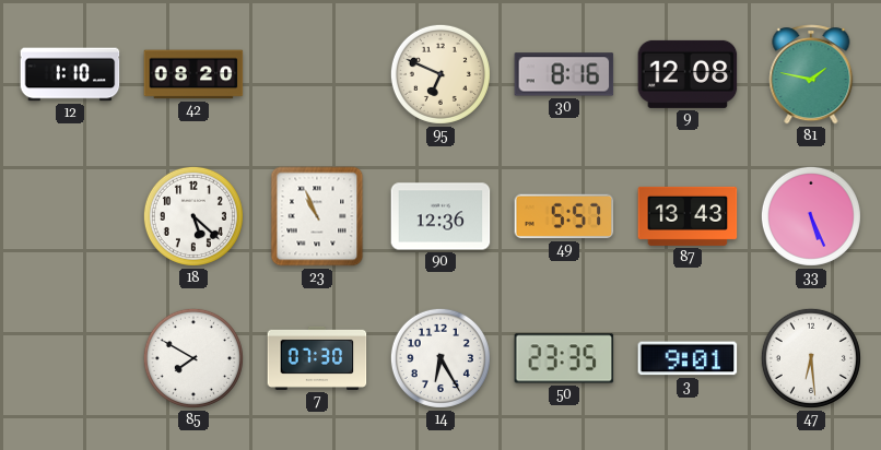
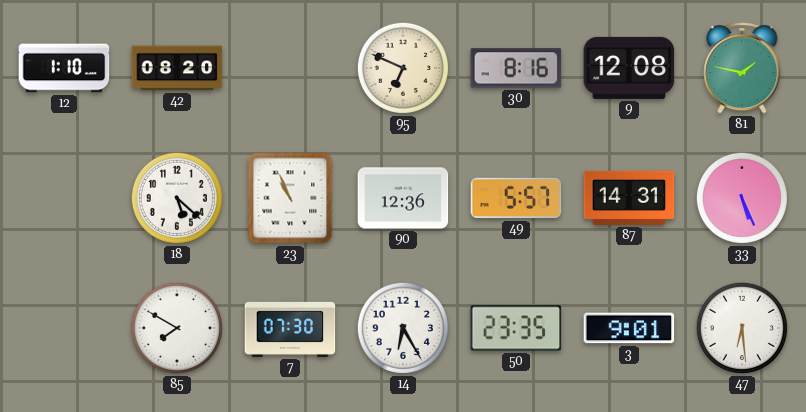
87: 13:43 -> 14:31 (629, 198)
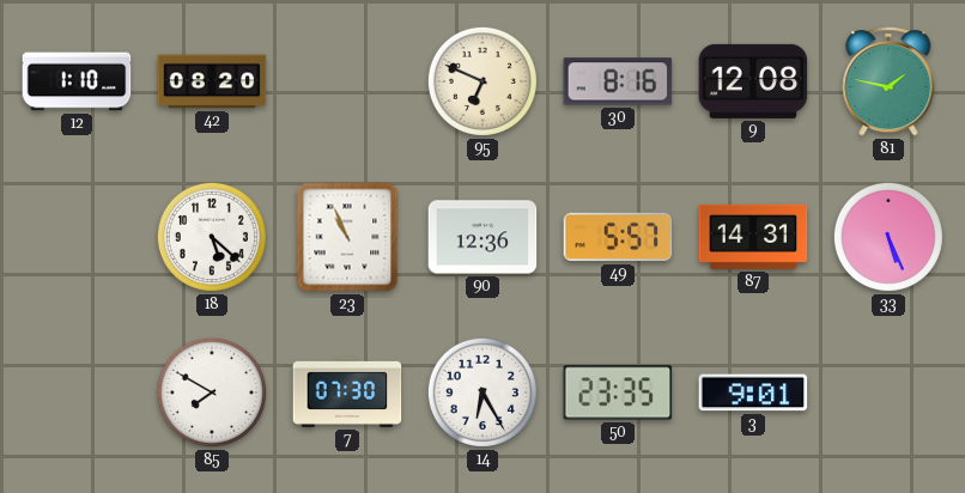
47: 6:29 -> none (742, 328)
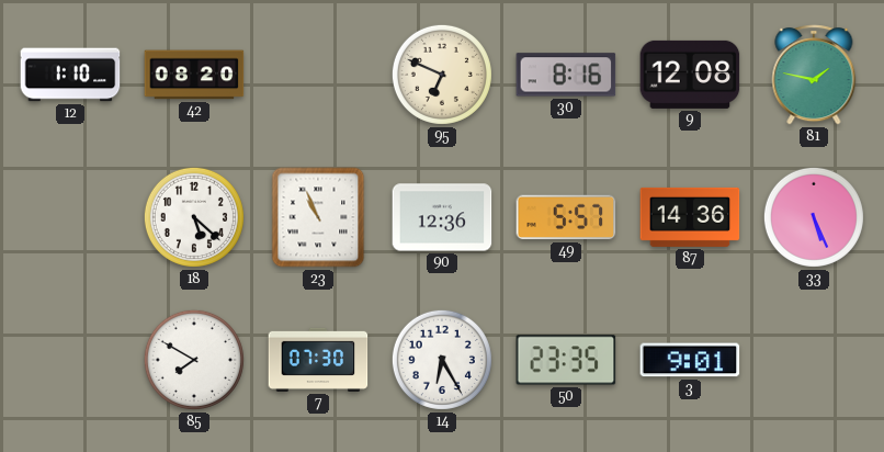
87: 14:31 -> 14:36 (690, 217)
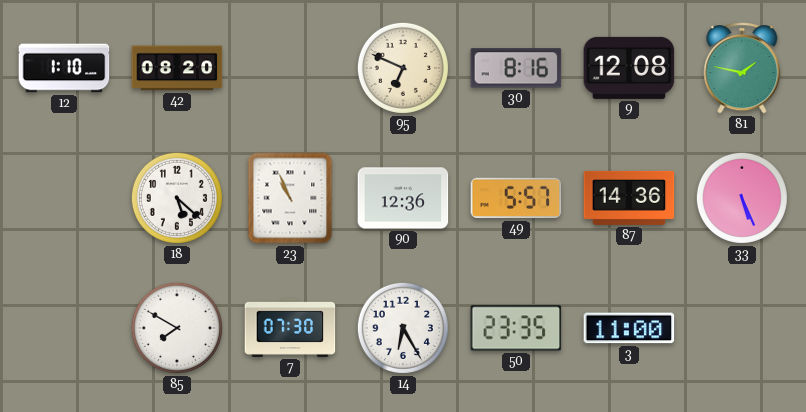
3: 9:01 -> 11:00 (629, 328)
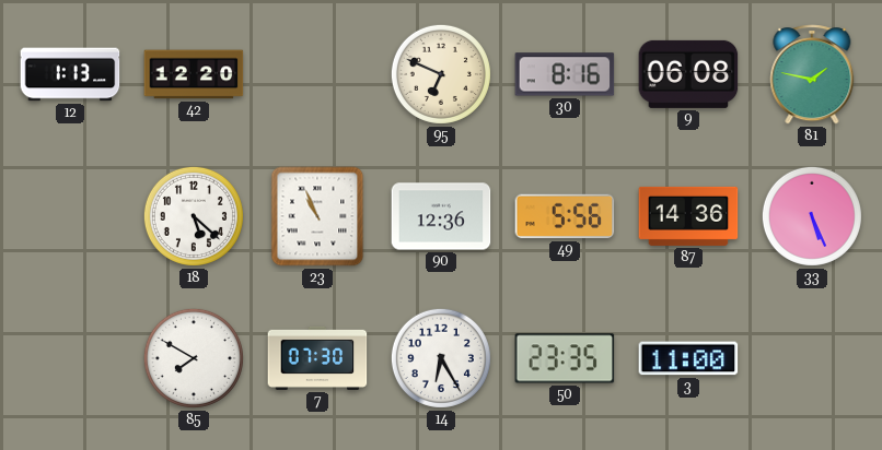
12: 1:10 -> 1:13 (70, 74)
42: 08:20 -> 12:20 (194, 74)
9: 12:08 -> 06:08 (688, 74)
49: 5:57 -> 5:56 (565, 216)
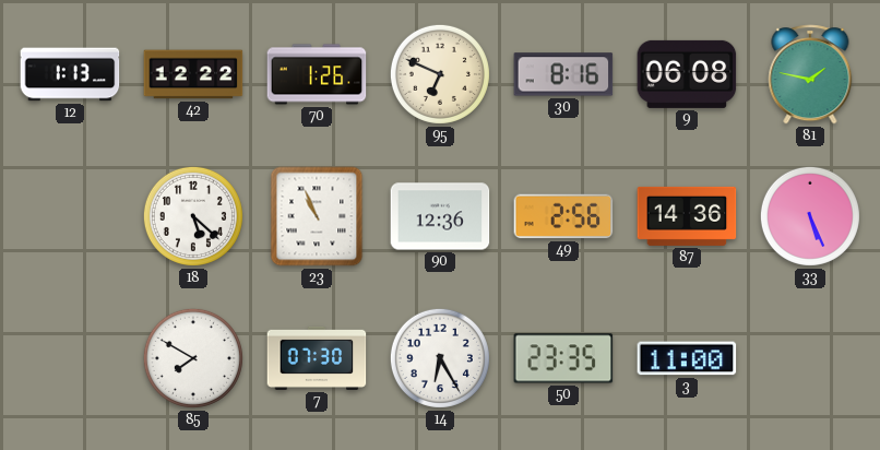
42: 12:20 -> 12:22 (193, 74)
70: none -> 1:26 (317, 74)
49: 5:56 -> 2:56 (563, 216)
